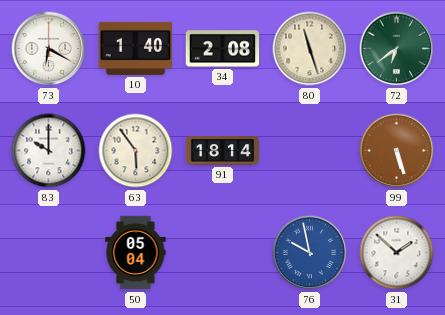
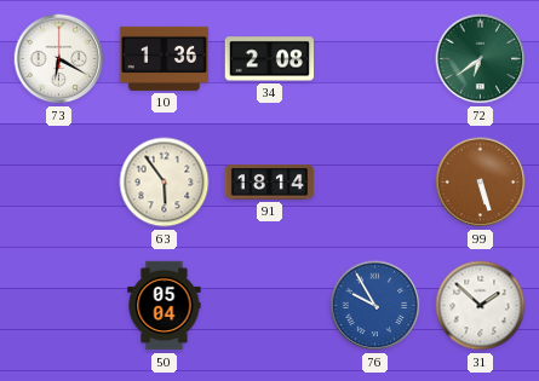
10: 1:40 -> 1:36 (165, 58)
80: 11:27 -> none (310, 49)
83: 10:00 -> none (49, 151)
76: 9:58 -> 9:55 (375, 306)
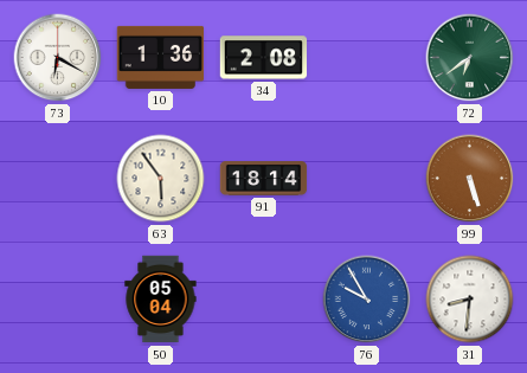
31: 1:52 -> 8:31 (470, 300)
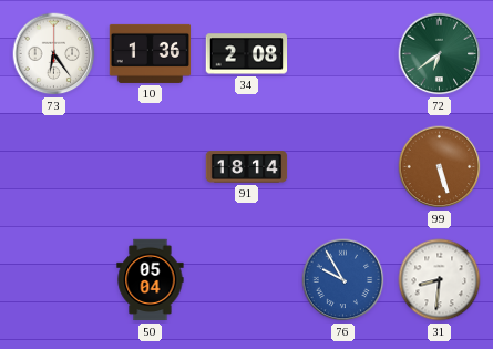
73: 6:20 -> 6:24 (54, 54)
63: 5:54 -> none (161, 179)
